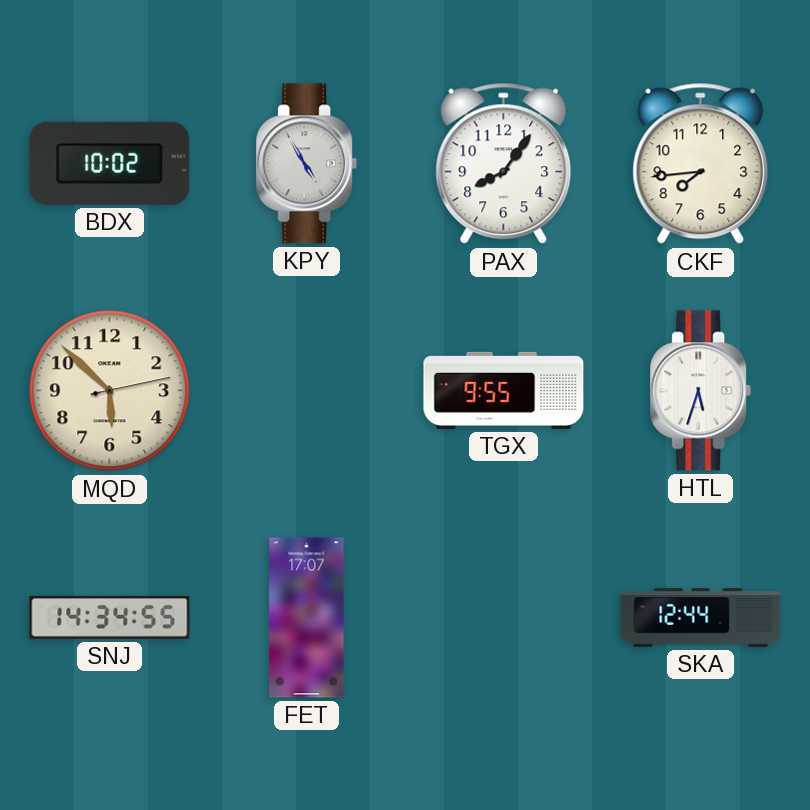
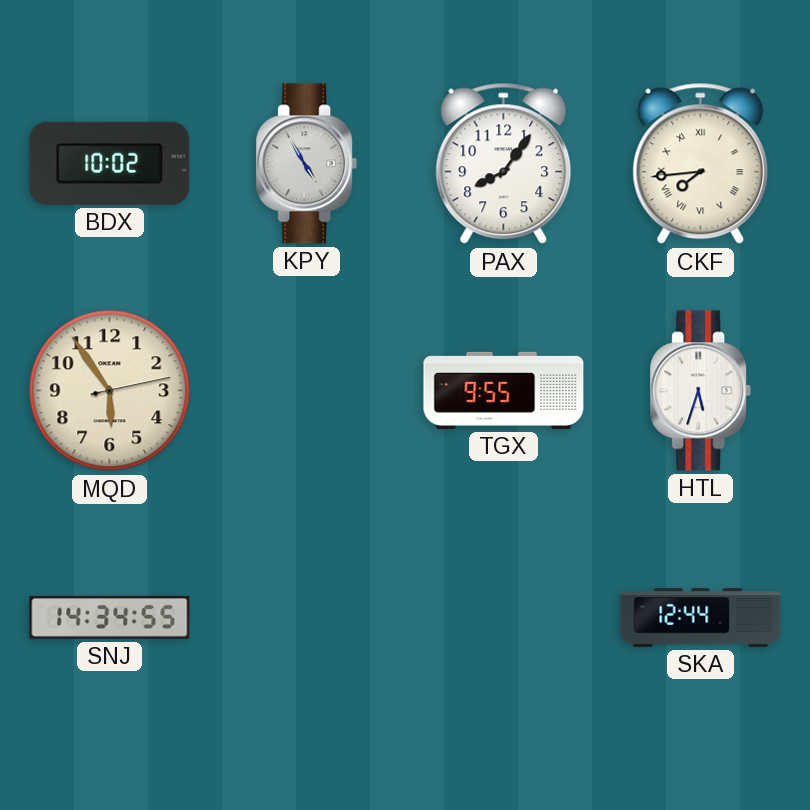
CKF numerals: Arabic -> Roman (701, 164)
MQD: 5:52 -> 5:54 (110, 391)
FET: 17:07 -> none (307, 618)
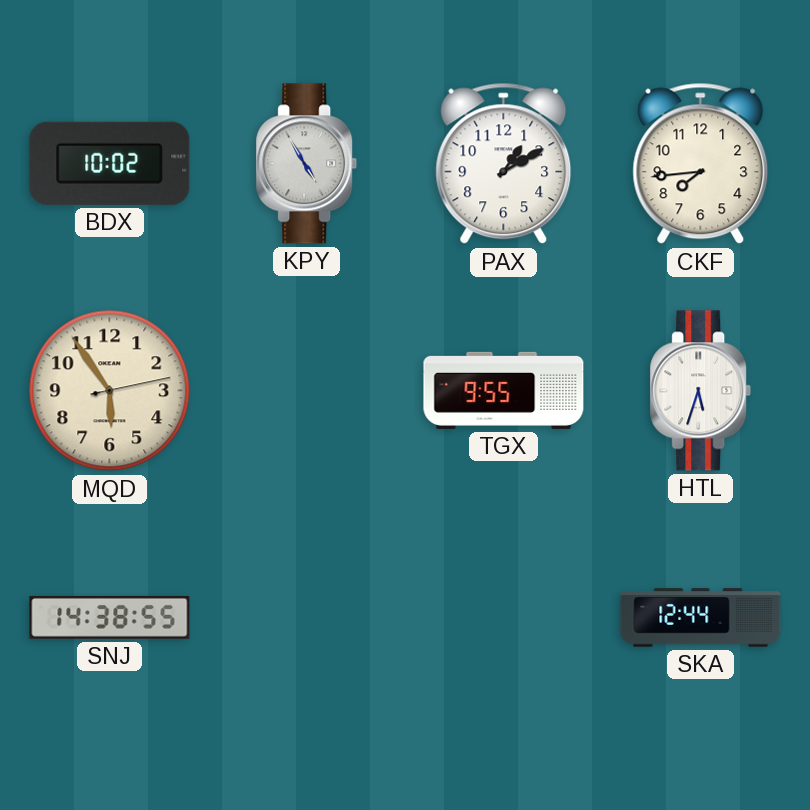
PAX: 8:06 -> 1:10 (504, 164)
CKF numerals: Roman -> Arabic (701, 164)
SNJ: 14:34 -> 14:38 (110, 617)
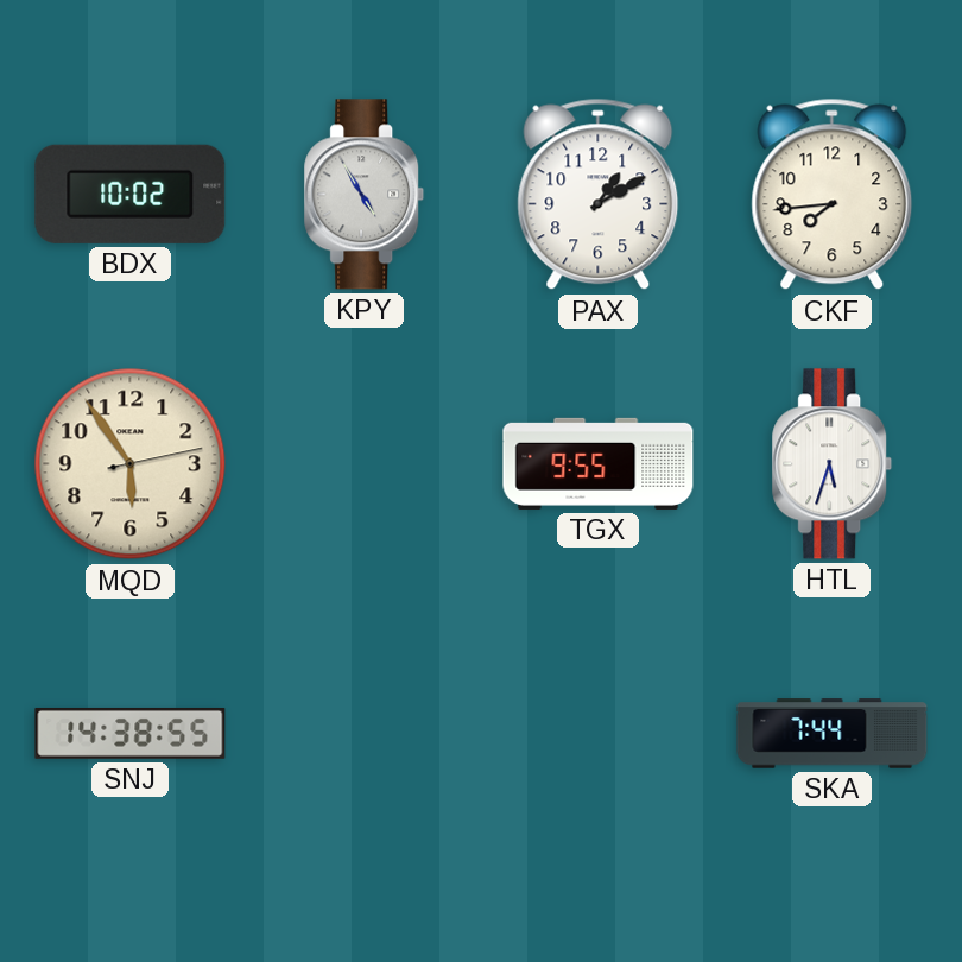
SKA: 12:44 -> 7:44 (833, 734)
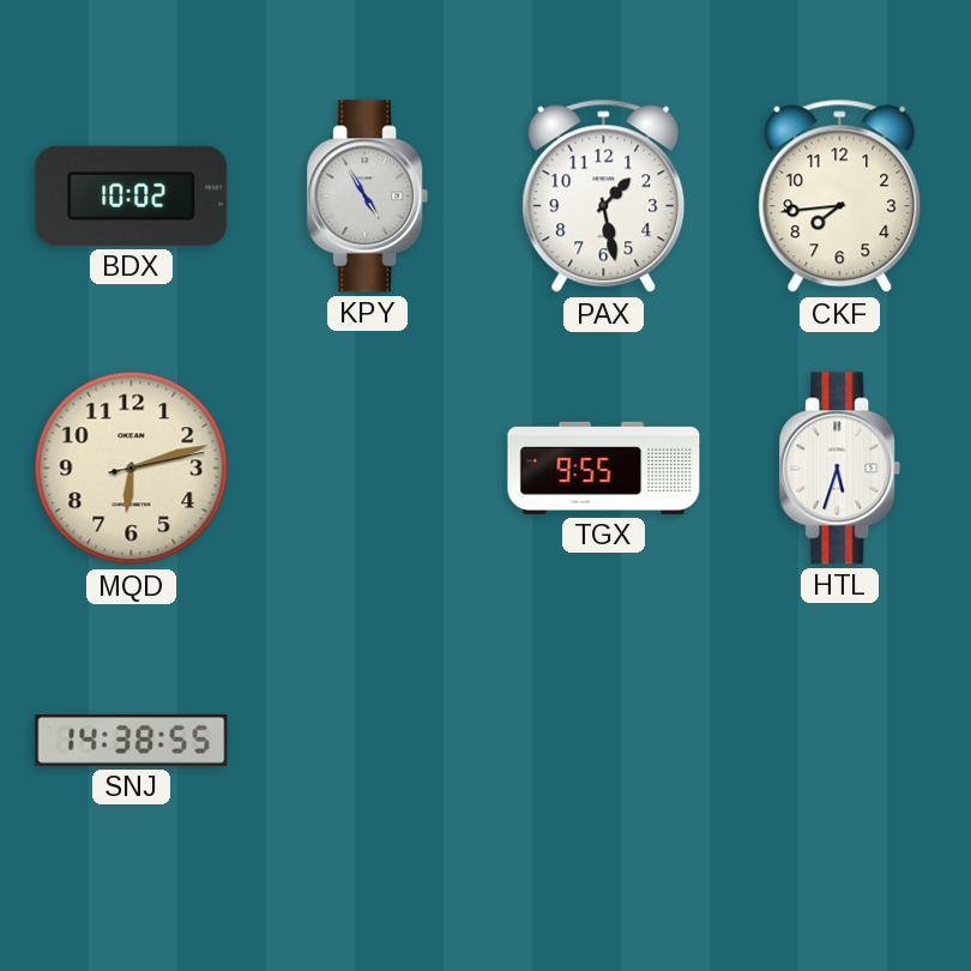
PAX: 1:10 -> 1:28 (604, 197)
MQD: 5:54 -> 6:12 (132, 469)
SKA: 7:44 -> none (833, 734)
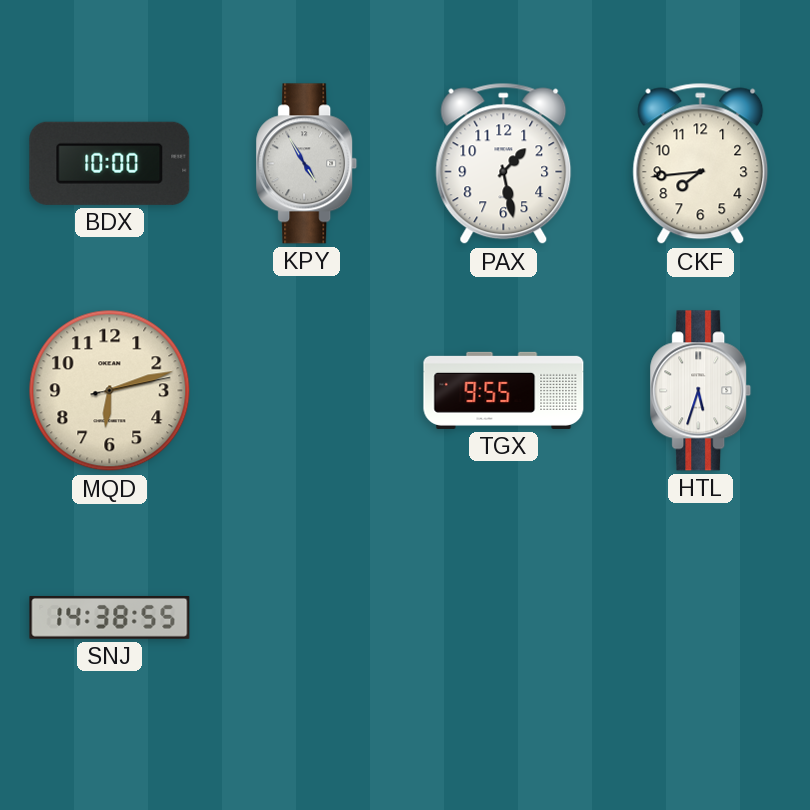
BDX: 10:02 -> 10:00 (110, 163)
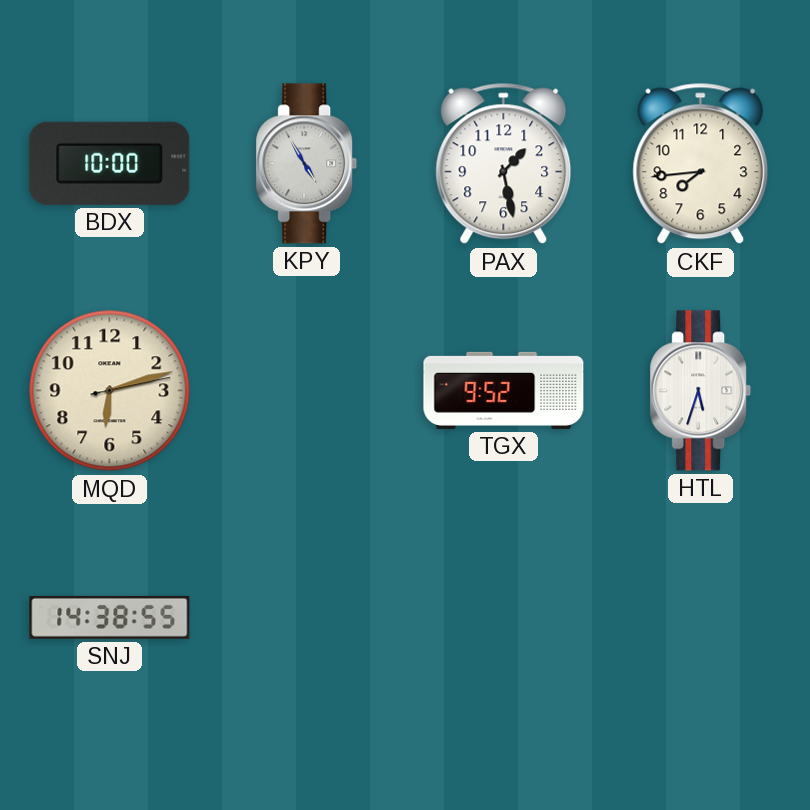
TGX: 9:55 -> 9:52 (504, 390)
